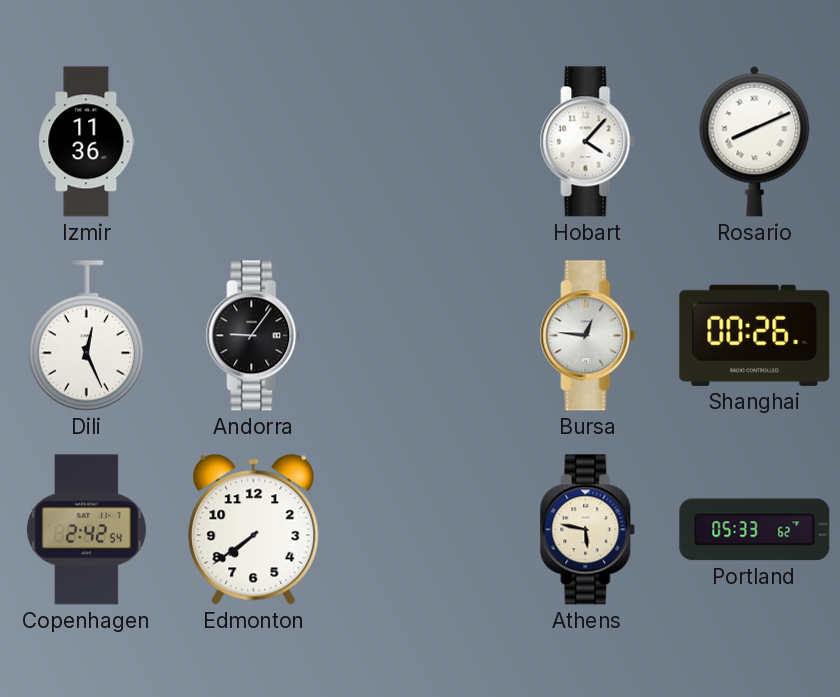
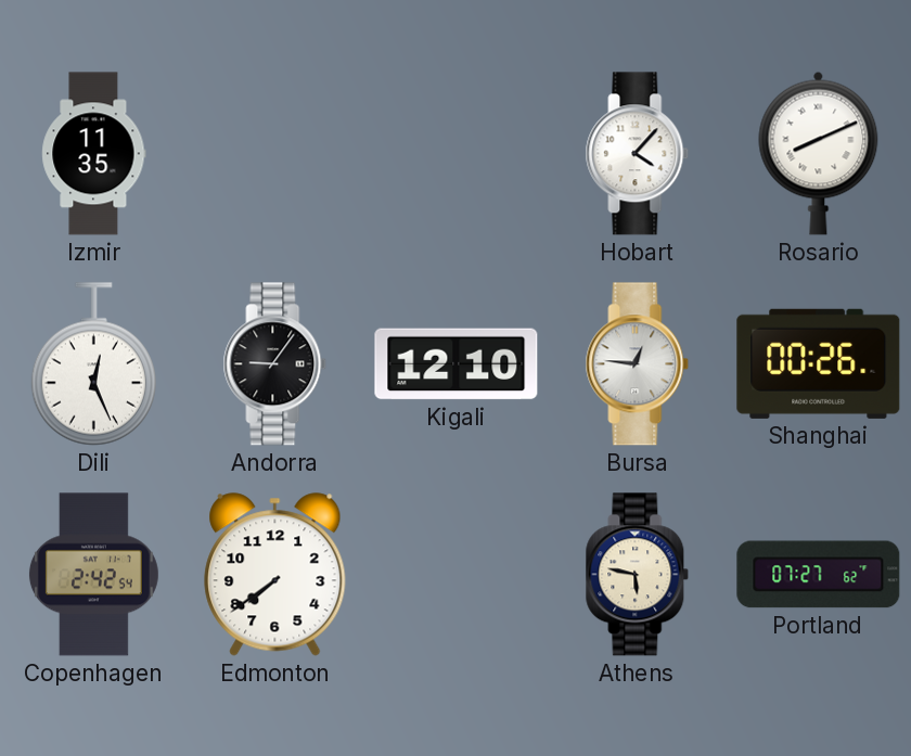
Izmir: 11:36 -> 11:35 (94, 154)
Kigali: none -> 12:10 (457, 364)
Portland: 05:33 -> 07:27 (819, 575)
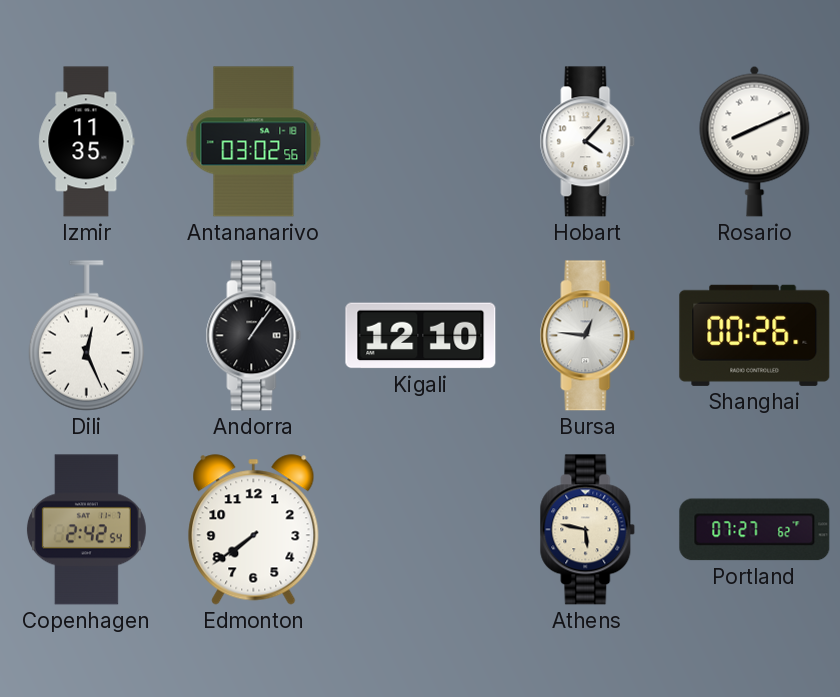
Antananarivo: none -> 03:02 (254, 142)
Andorra: 9:06 -> 1:06 (254, 336)
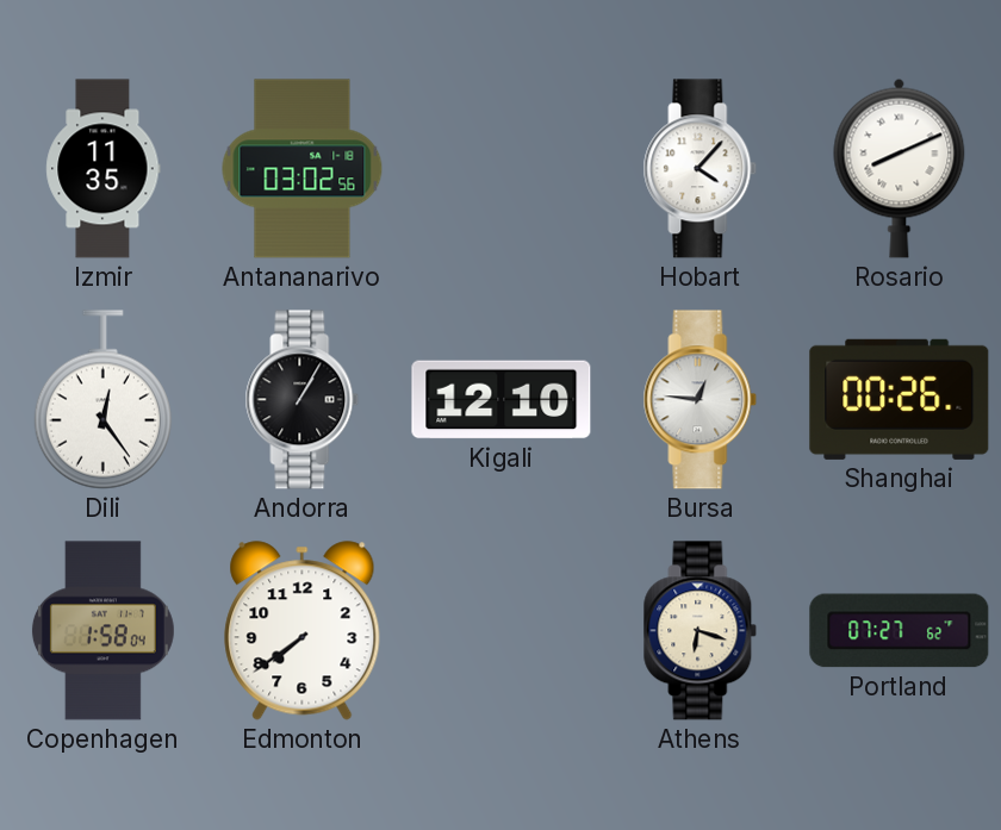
Dili: 12:26 -> 12:24 (102, 400)
Andorra: 1:06 -> 1:05 (303, 400)
Copenhagen: 2:42 -> 1:58 (102, 631)
Athens: 5:47 -> 6:18 (701, 631)
